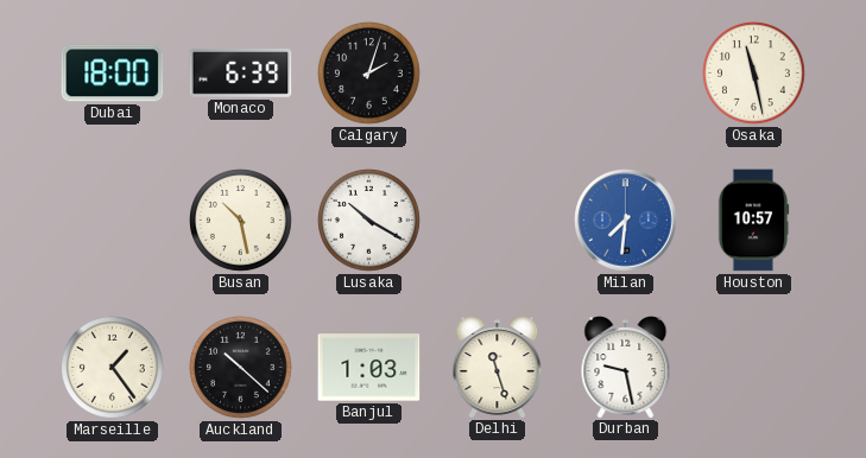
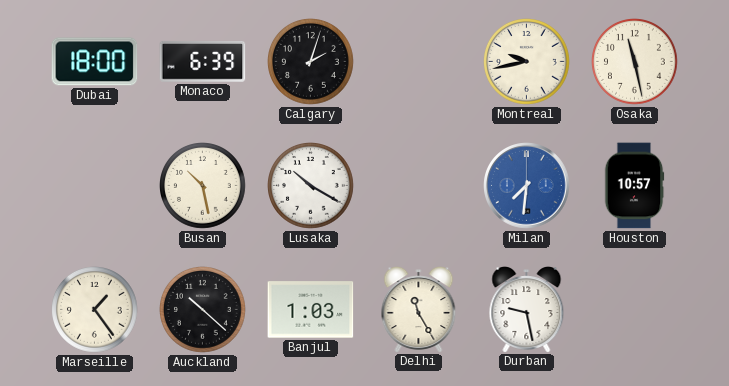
Montreal: none -> 9:43 (527, 62)
Delhi: 11:27 -> 11:25 (419, 310)
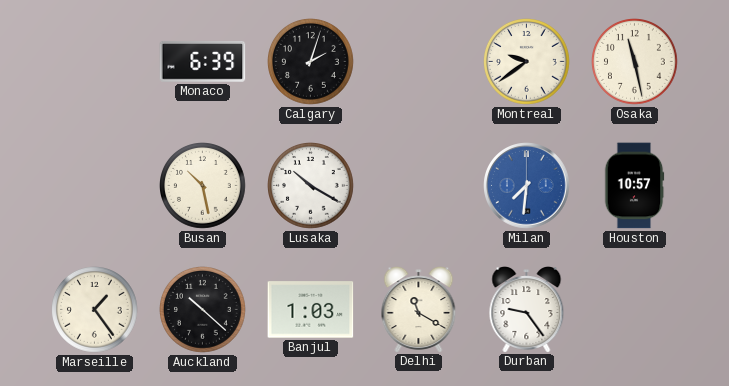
Dubai: 18:00 -> none (95, 62)
Montreal: 9:43 -> 9:39 (527, 62)
Delhi: 11:25 -> 11:20 (419, 310)
Durban: 9:28 -> 9:24 (527, 310)
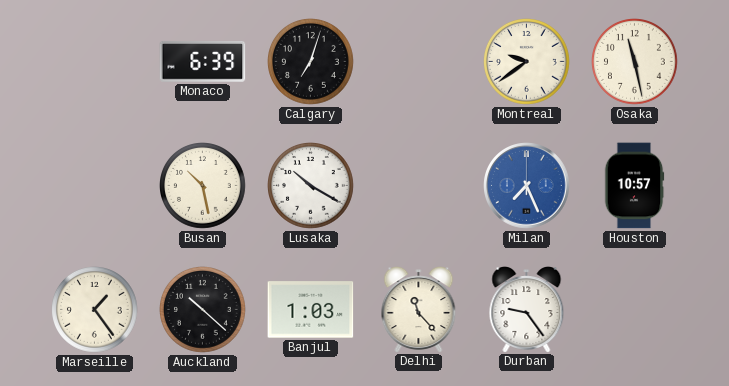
Calgary: 2:03 -> 7:03 (311, 62)
Milan: 7:31 -> 7:26 (527, 186)
Delhi: 11:20 -> 11:23 (419, 310)
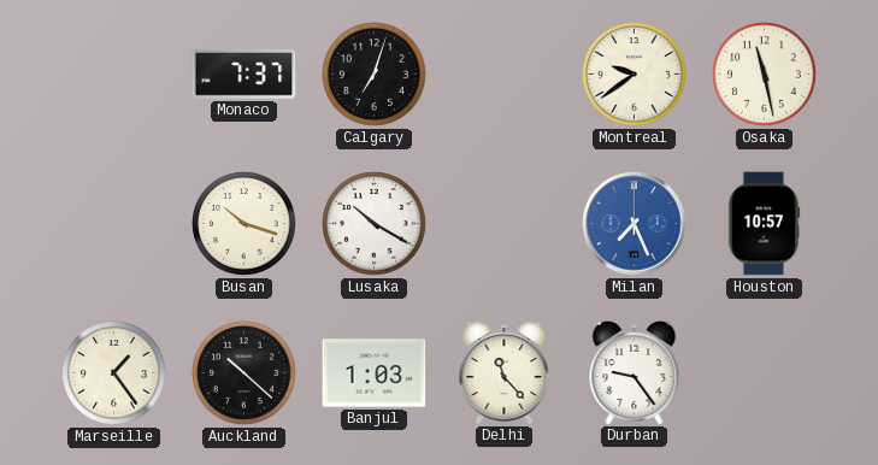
Monaco: 6:39 -> 7:37 (244, 73)
Busan: 10:28 -> 10:18 (244, 224)
